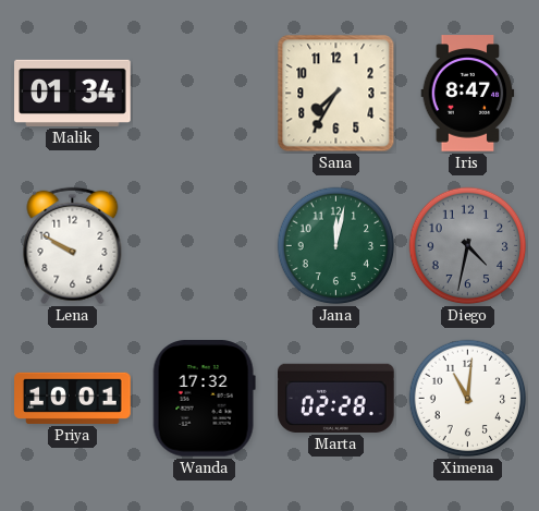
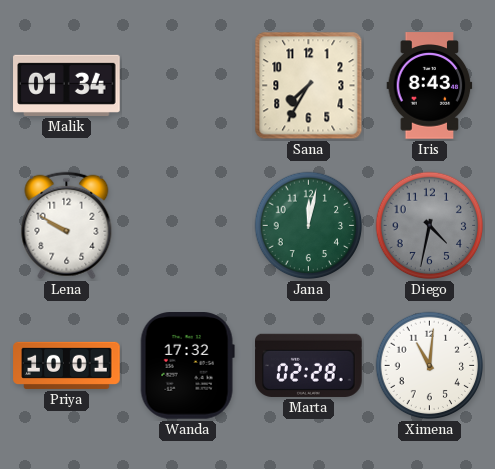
Iris: 8:47 -> 8:43 (430, 86)
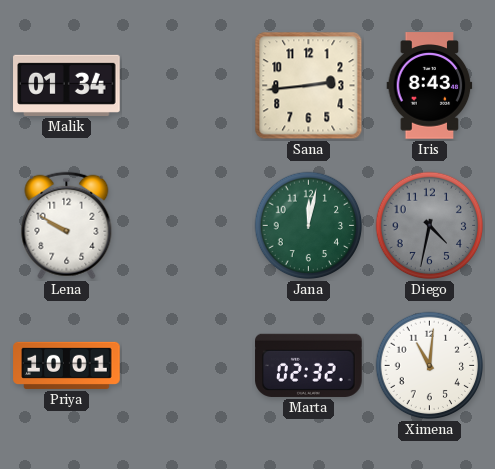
Sana: 7:35 -> 2:44 (309, 86)
Wanda: 17:32 -> none (187, 366)
Marta: 02:28 -> 02:32 (309, 365)
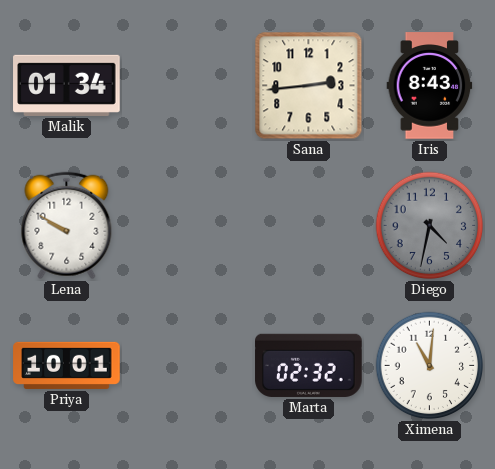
Jana: 12:02 -> none (309, 226)
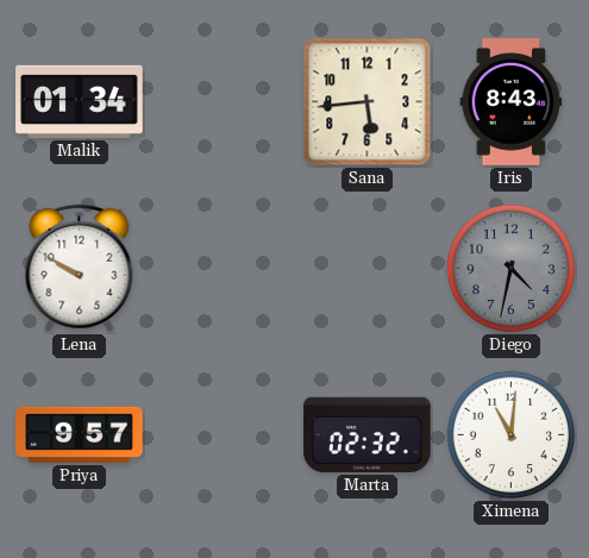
Sana: 2:44 -> 5:44 (368, 102)
Priya: 10:01 -> 9:57 (80, 434)
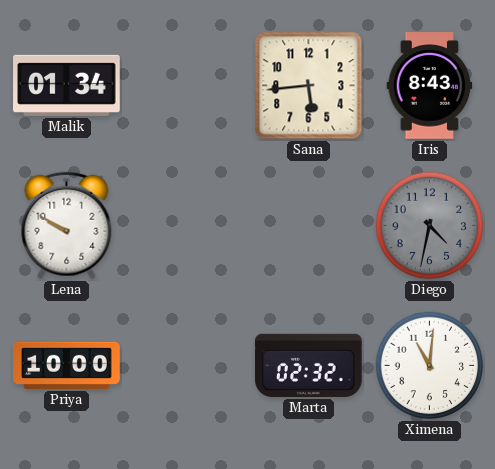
Priya: 9:57 -> 10:00 (67, 365)
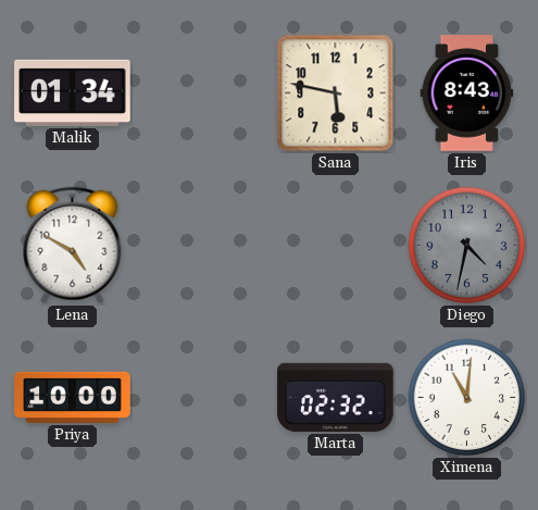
Sana: 5:44 -> 5:47 (336, 94)
Lena: 9:50 -> 4:50 (73, 246)
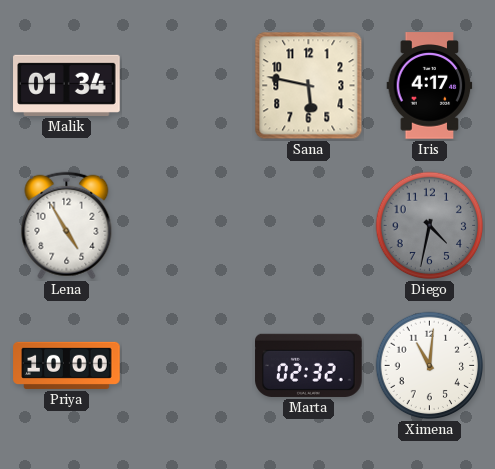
Iris: 8:43 -> 4:17 (430, 86)
Lena: 4:50 -> 4:55 (67, 226)
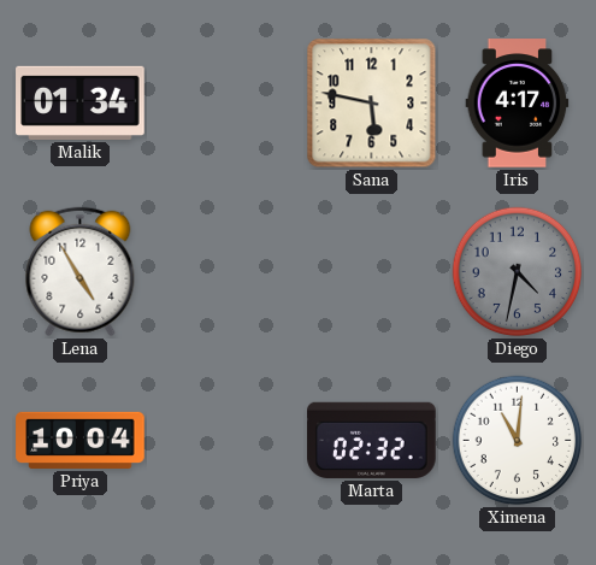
Priya: 10:00 -> 10:04 (81, 440)
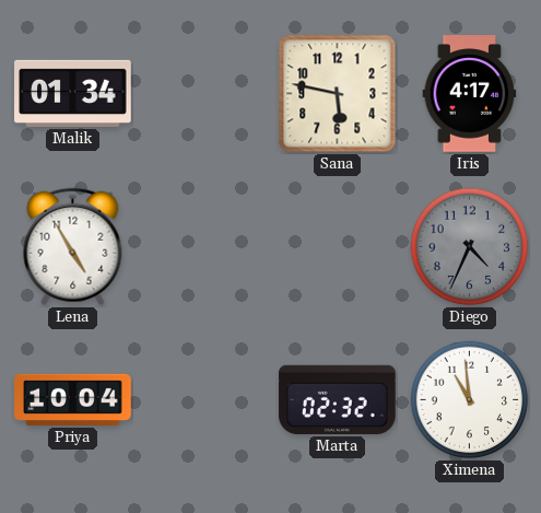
Diego: 4:32 -> 4:34 (470, 247)
Ximena: 11:01 -> 10:59 (470, 400)
